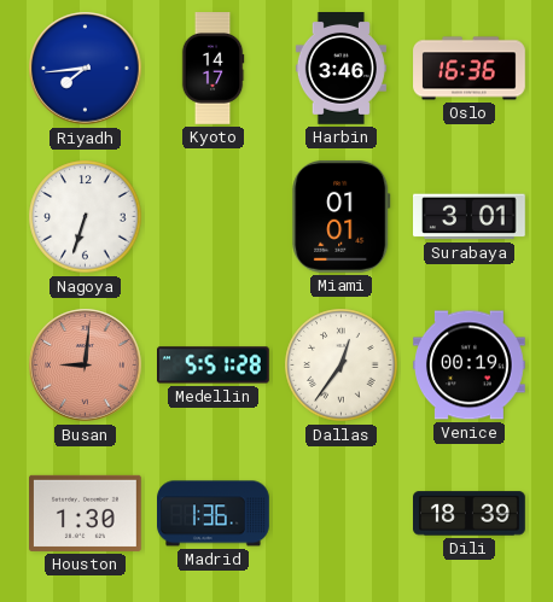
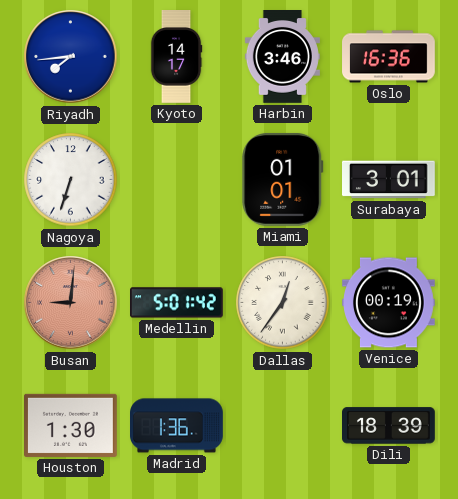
Medellin: 5:51 -> 5:01 (177, 303)
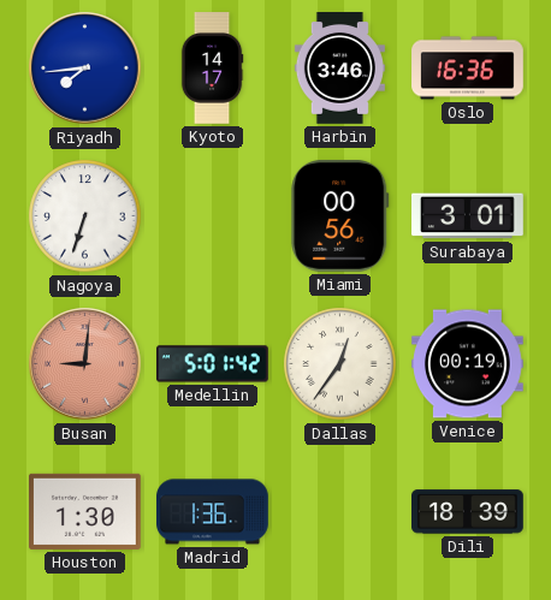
Miami: 01:01 -> 00:56 (340, 215)
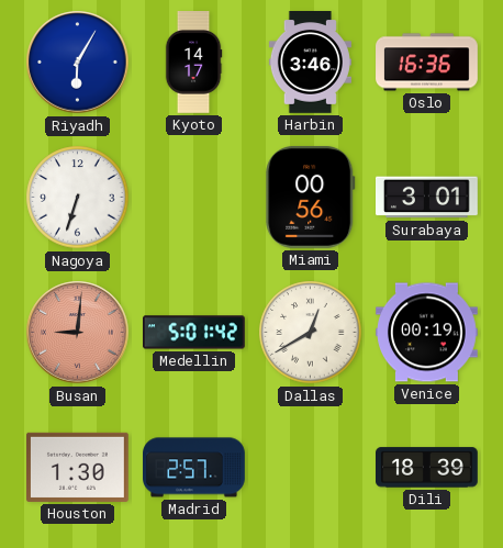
Riyadh: 7:44 -> 6:05 (78, 63)
Dallas: 12:36 -> 12:40 (311, 333)
Madrid: 1:36 -> 2:57 (194, 468)
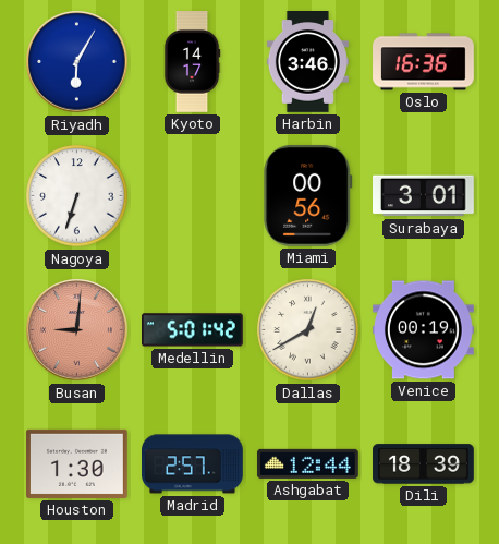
Ashgabat: none -> 12:44 (307, 463)
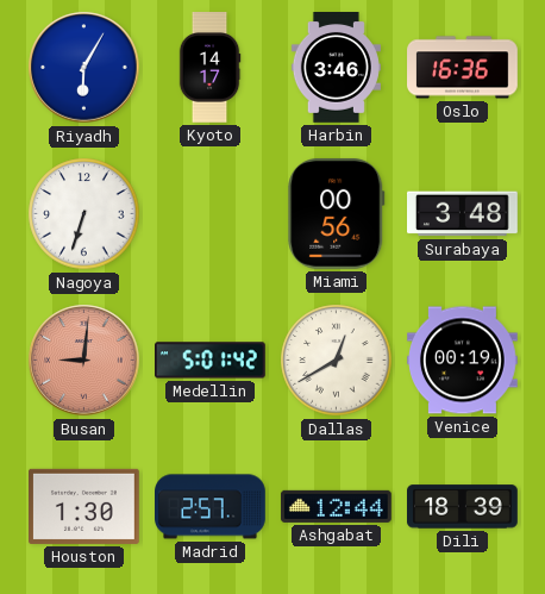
Surabaya: 3:01 -> 3:48 (463, 214)
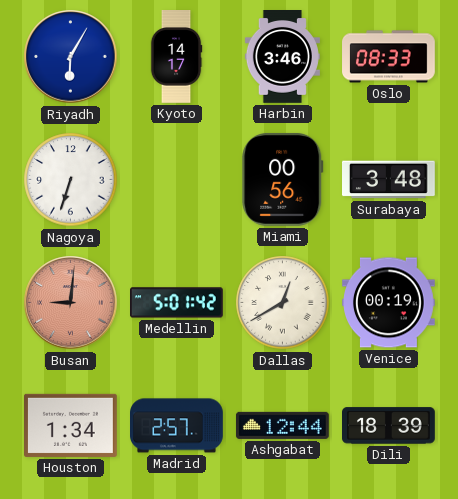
Oslo: 16:36 -> 08:33 (389, 57)
Houston: 1:30 -> 1:34 (71, 425)
